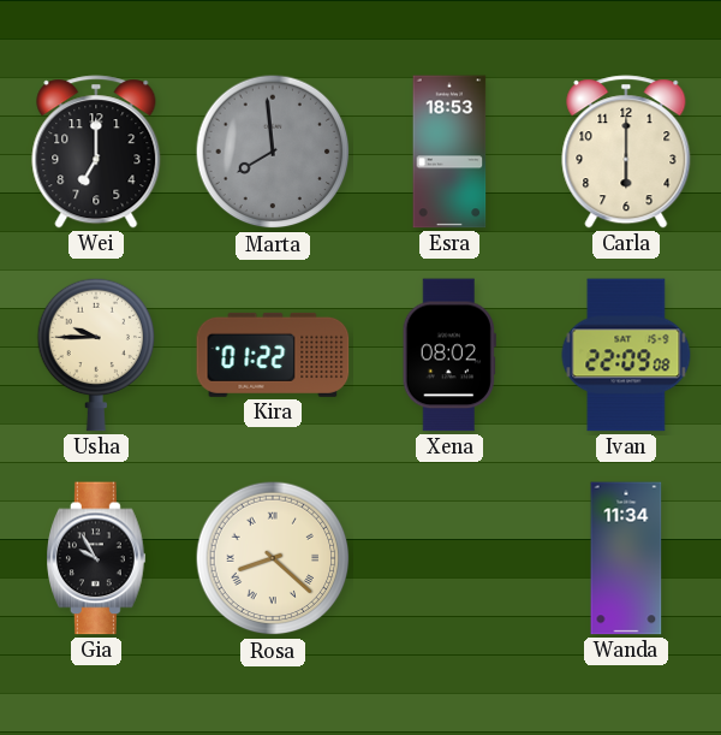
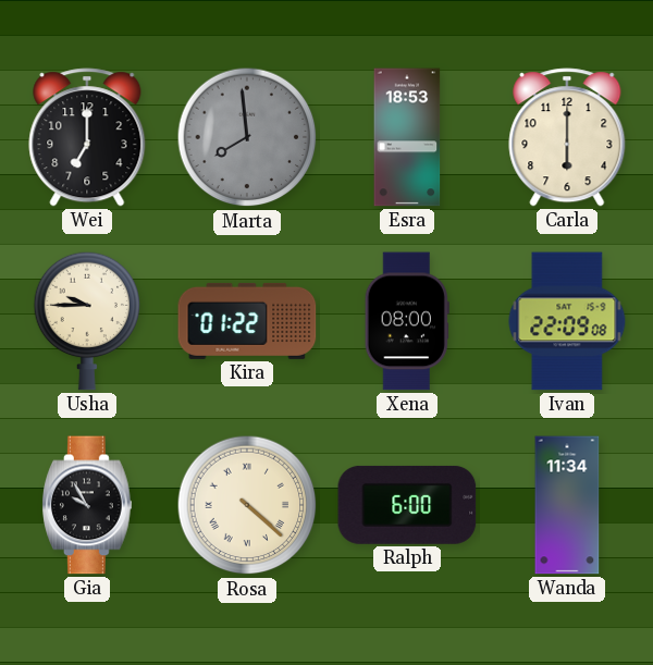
Xena: 08:02 -> 08:00 (407, 321)
Rosa: 8:22 -> 4:22 (247, 505)
Ralph: none -> 6:00 (407, 505)
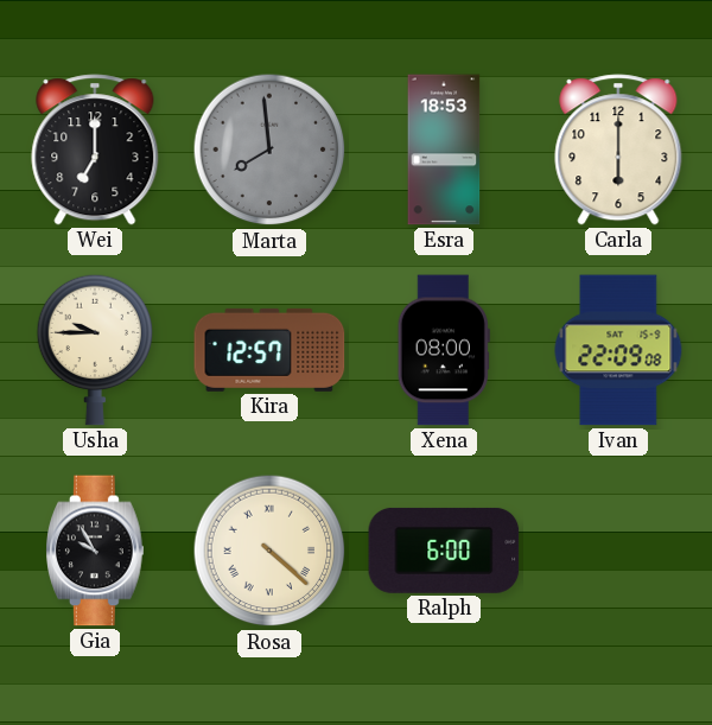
Kira: 01:22 -> 12:57 (269, 350)
Wanda: 11:34 -> none (567, 505)
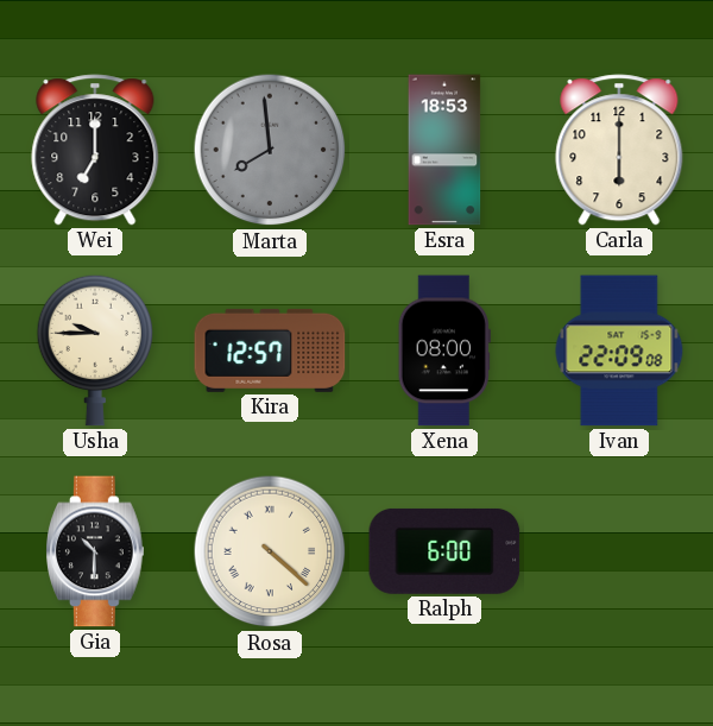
Gia: 9:55 -> 10:30 (95, 551)
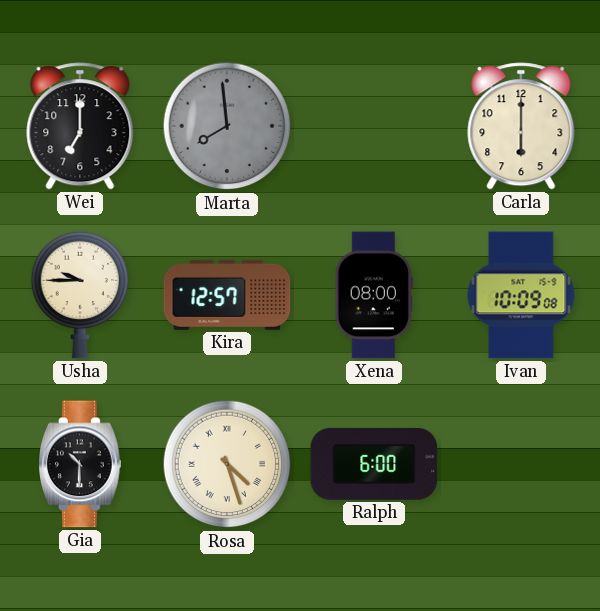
Esra: 18:53 -> none (444, 150)
Ivan: 22:09 -> 10:09 (521, 295)
Rosa: 4:22 -> 4:27 (227, 464)
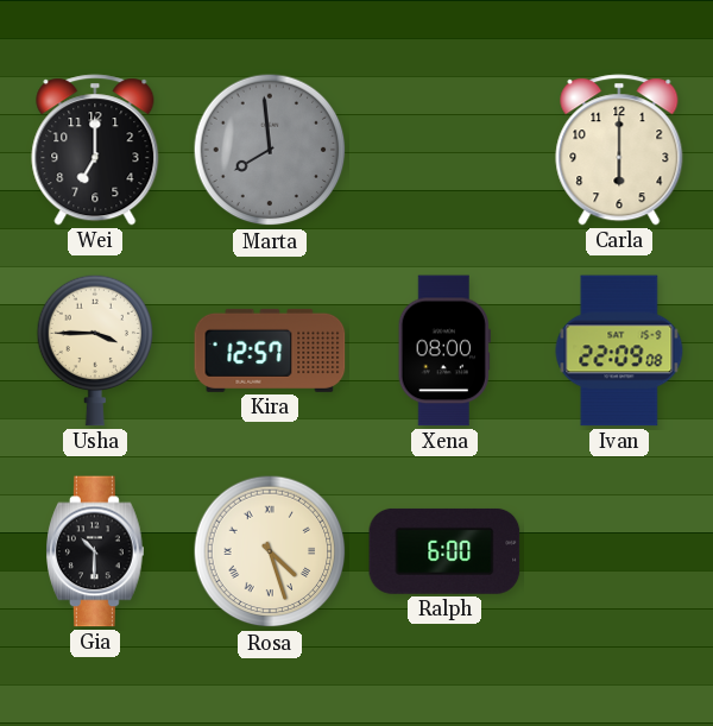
Usha: 9:45 -> 3:45 (95, 351)
Ivan: 10:09 -> 22:09 (619, 351)
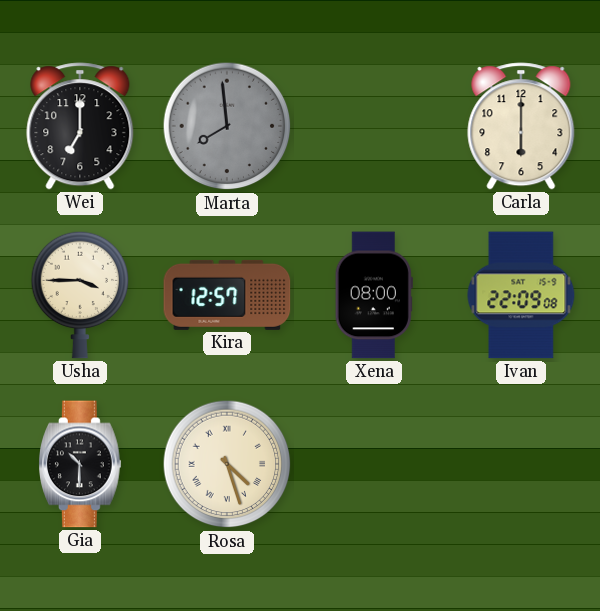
Ralph: 6:00 -> none (444, 551)
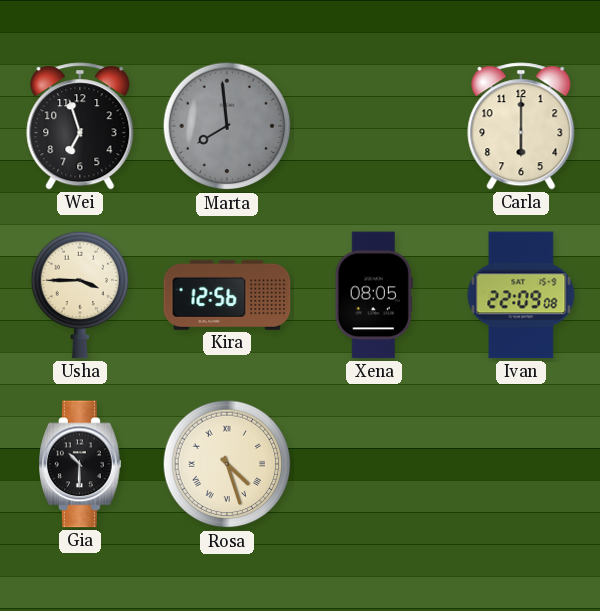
Wei: 7:00 -> 6:57 (80, 126)
Kira: 12:57 -> 12:56 (227, 295)
Xena: 08:00 -> 08:05 (374, 295)
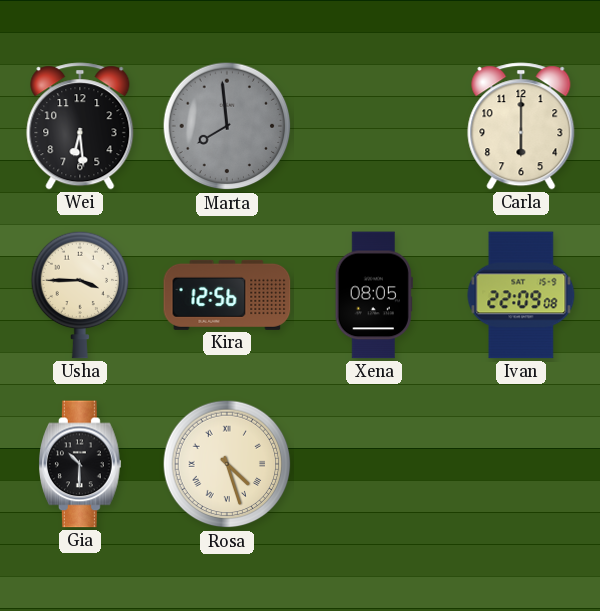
Wei: 6:57 -> 6:29 (80, 126)
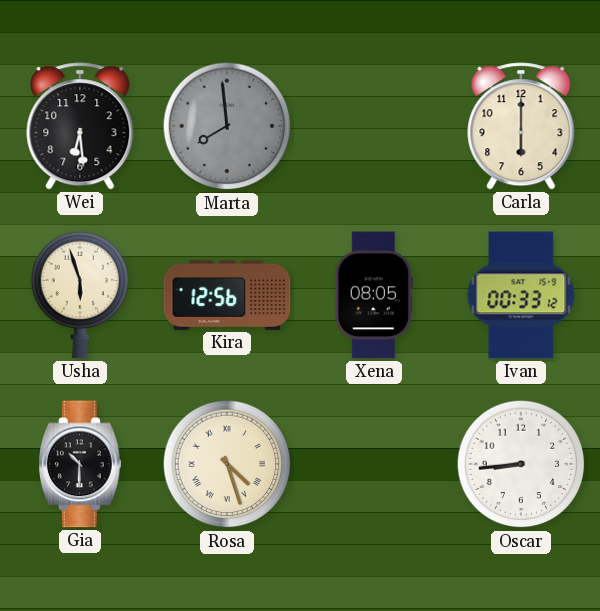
Usha: 3:45 -> 5:57 (80, 295)
Ivan: 22:09 -> 00:33 (521, 295)
Oscar: none -> 8:44 (521, 464)
